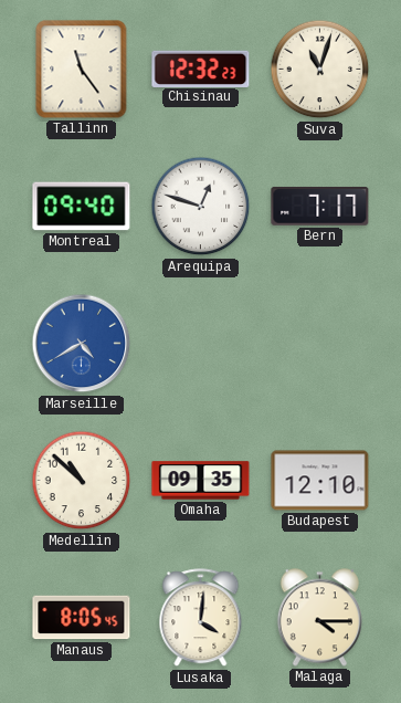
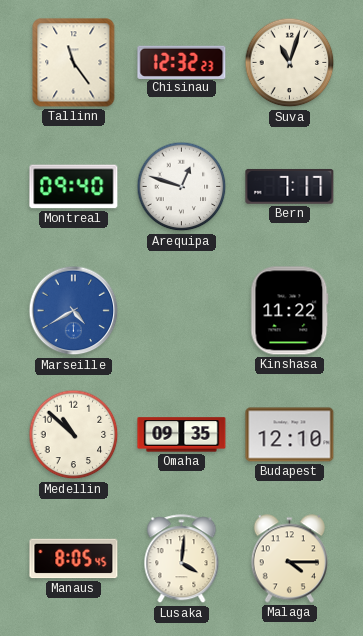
Kinshasa: none -> 11:22 (290, 311)
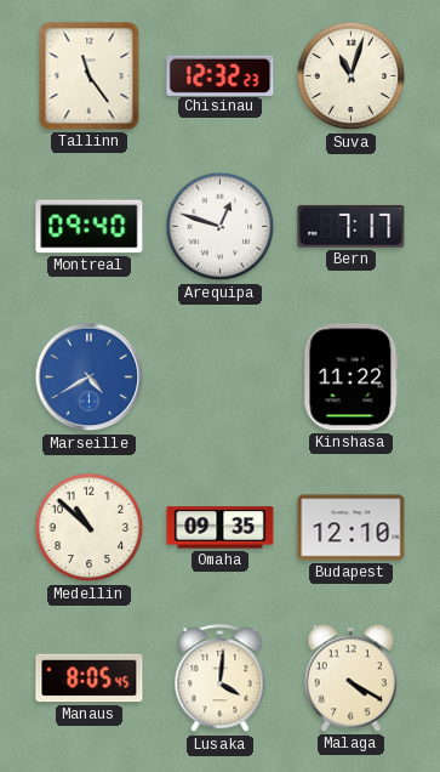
Malaga: 4:15 -> 4:20 (350, 679)
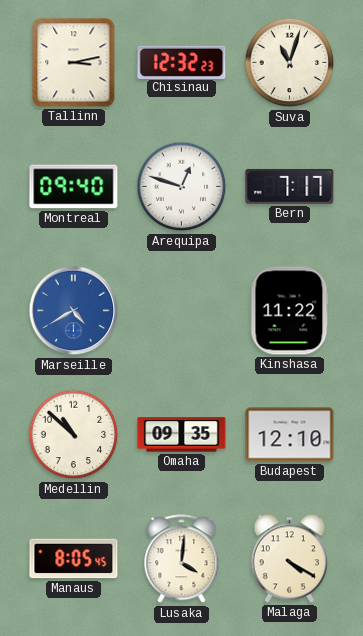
Tallinn: 11:24 -> 3:13 (74, 63)
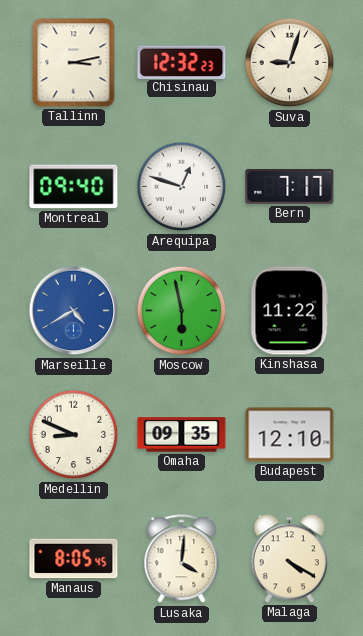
Suva: 11:03 -> 9:03 (290, 63)
Moscow: none -> 5:58 (182, 311)
Medellin: 10:52 -> 8:49 (74, 435)
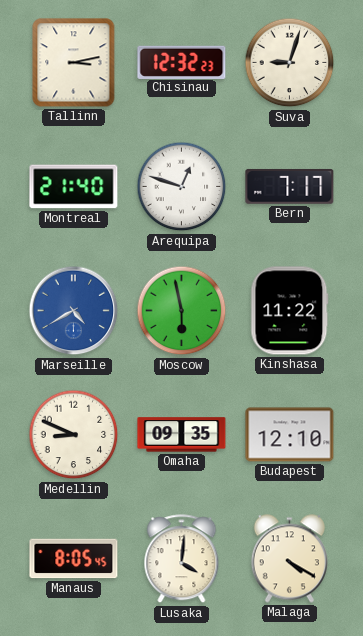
Montreal: 09:40 -> 21:40 (74, 187)
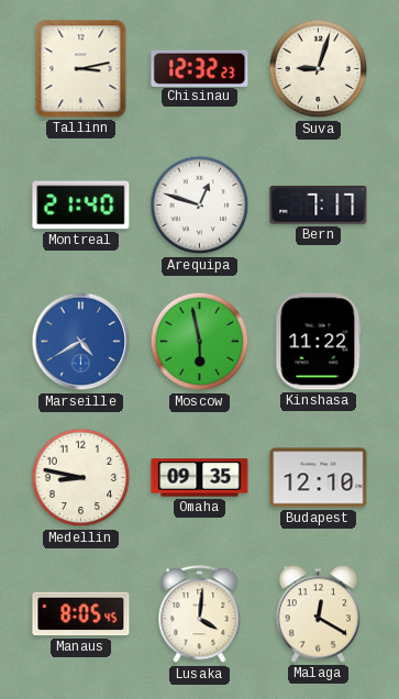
Medellin: 8:49 -> 8:47 (81, 478)
Malaga: 4:20 -> 12:20 (318, 614)
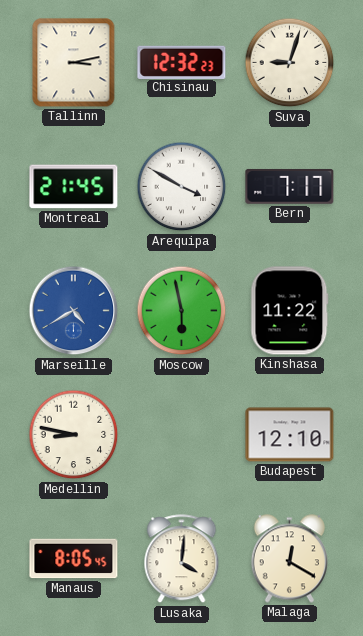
Montreal: 21:40 -> 21:45 (74, 187)
Arequipa: 12:48 -> 3:50 (182, 187)
Omaha: 09:35 -> none (200, 478)
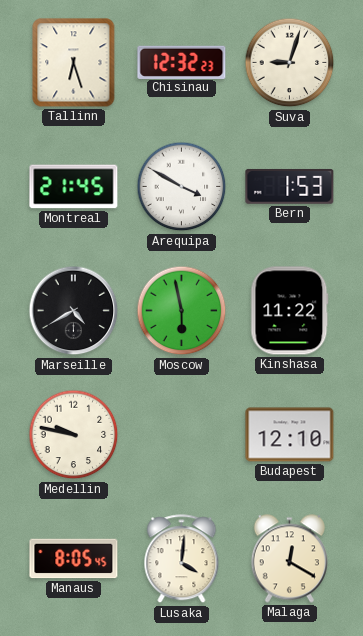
Tallinn: 3:13 -> 6:27 (74, 63)
Bern: 7:17 -> 1:53 (290, 186)
Marseille dial: blue -> black (74, 311)
Medellin: 8:47 -> 9:47 (74, 435)
